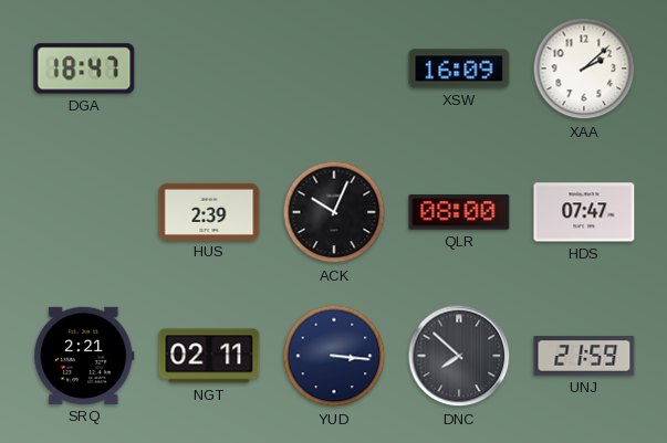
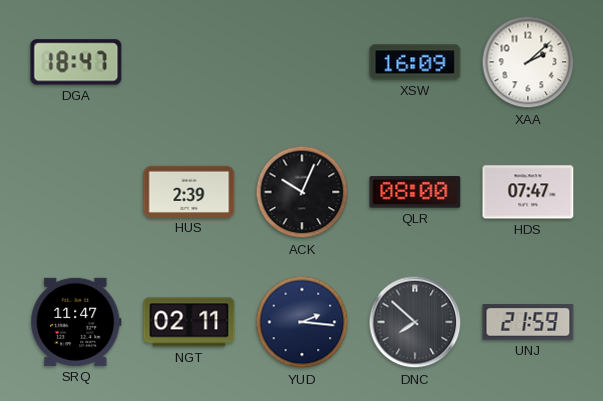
SRQ: 2:21 -> 11:47 (76, 322)
YUD: 3:16 -> 2:16 (302, 322)
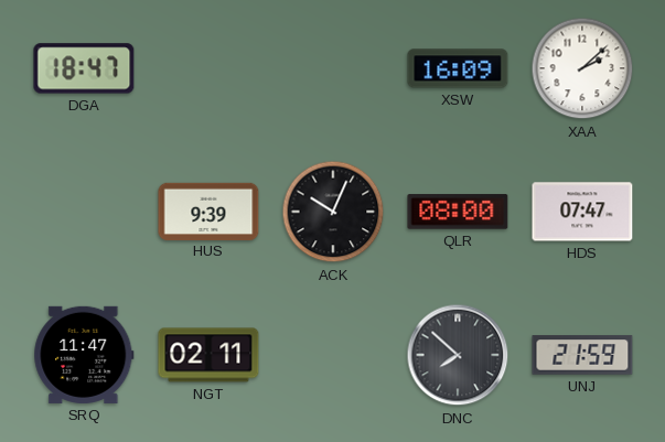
HUS: 2:39 -> 9:39 (208, 211)
YUD: 2:16 -> none (302, 322)
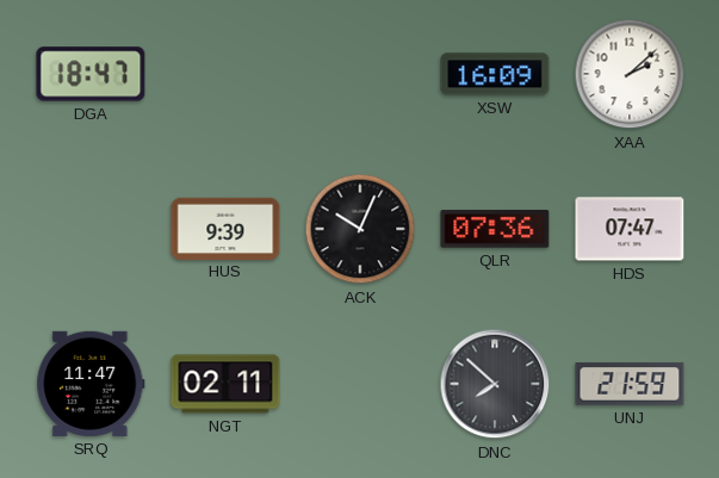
QLR: 08:00 -> 07:36 (495, 229)
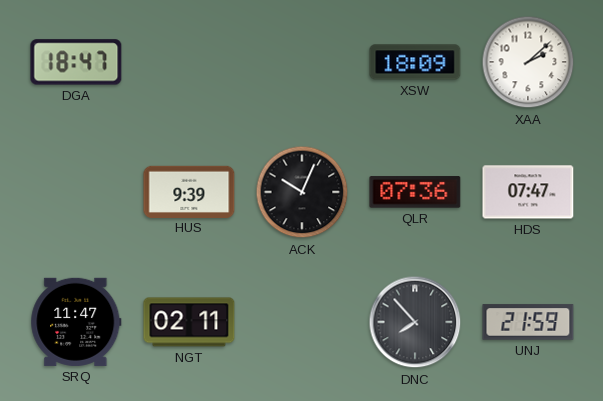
XSW: 16:09 -> 18:09 (415, 62)
DNC: 7:52 -> 7:53 (415, 322)
